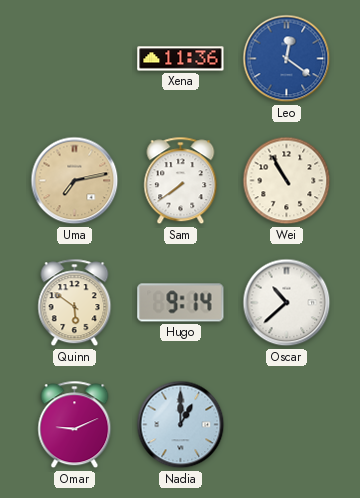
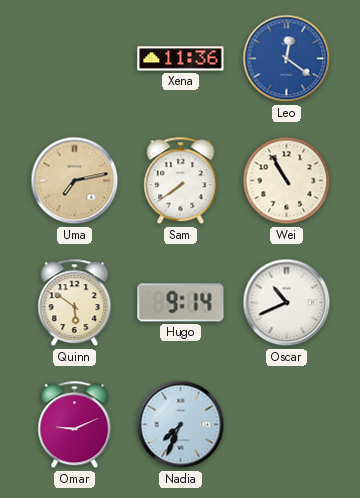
Oscar: 10:38 -> 10:41 (287, 303)
Nadia: 1:00 -> 7:34 (181, 425)
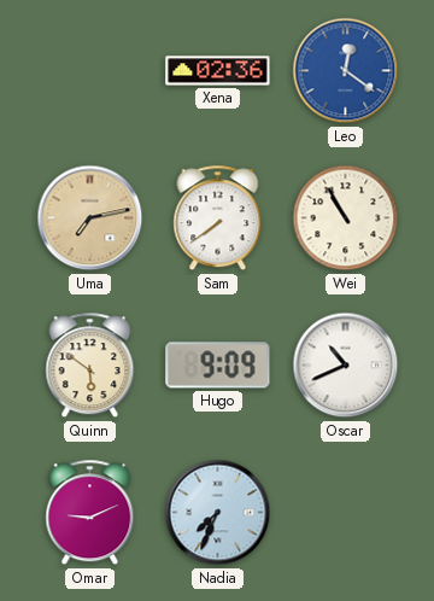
Xena: 11:36 -> 02:36 (218, 71)
Hugo: 9:14 -> 9:09 (218, 366)
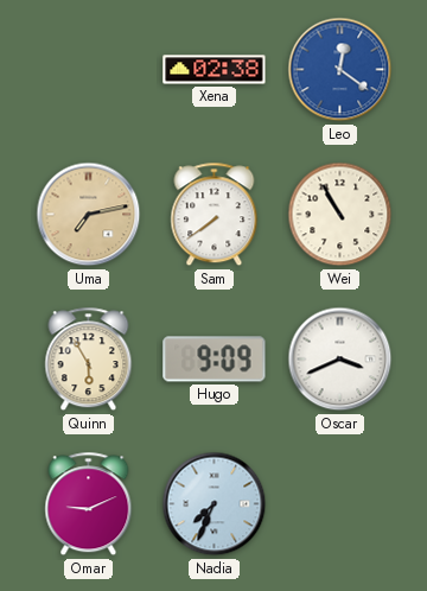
Xena: 02:36 -> 02:38 (215, 70)
Quinn: 5:51 -> 5:55 (89, 360)
Oscar: 10:41 -> 3:41 (340, 360)
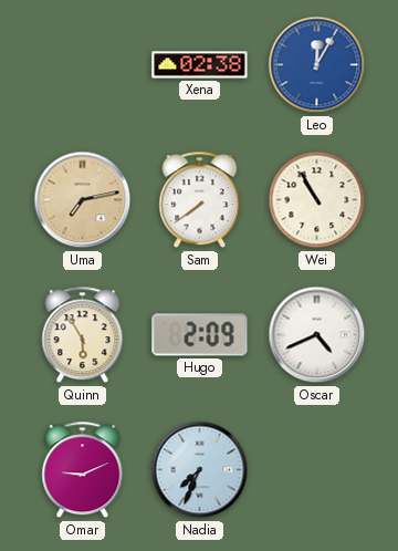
Leo: 12:21 -> 12:05 (317, 65)
Hugo: 9:09 -> 2:09 (200, 335)
Oscar: 3:41 -> 4:41 (317, 335)
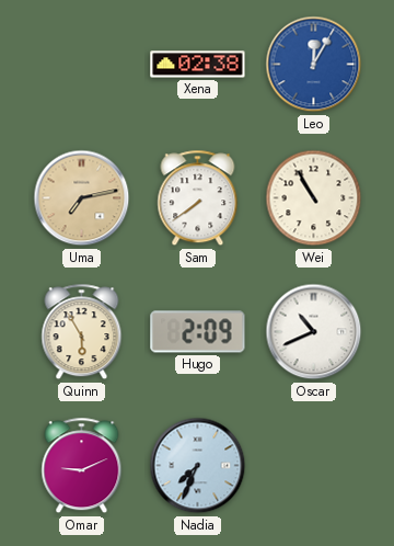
Oscar: 4:41 -> 10:41 (314, 332)
